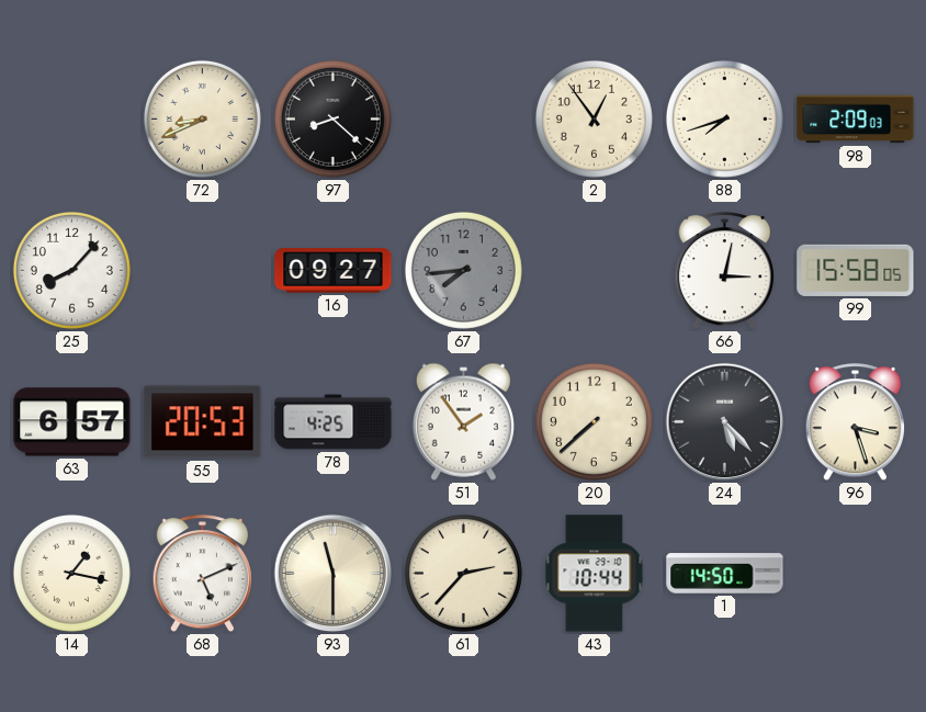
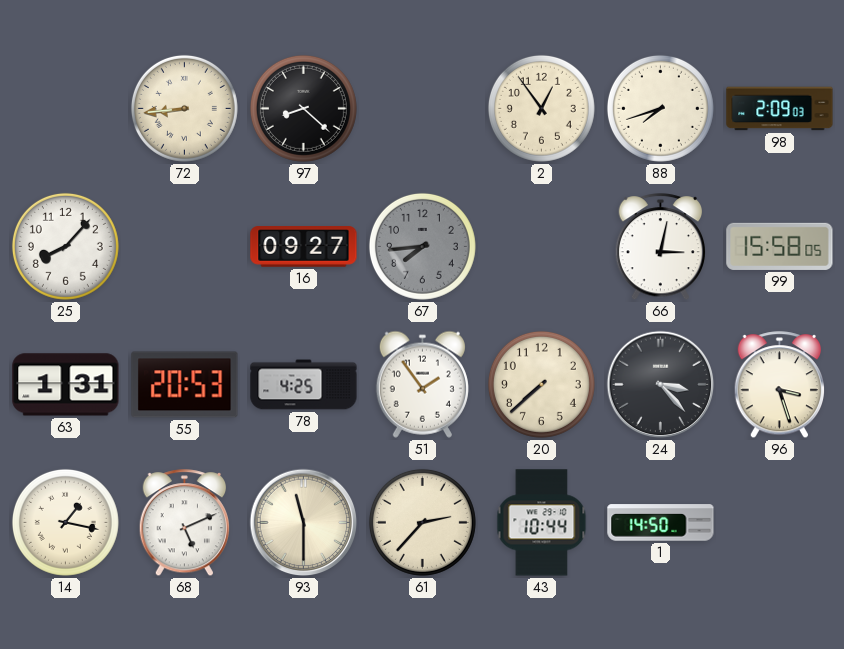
72: 8:41 -> 8:44 (184, 108)
63: 6:57 -> 1:31 (66, 385)
24: 5:23 -> 3:23 (661, 385)
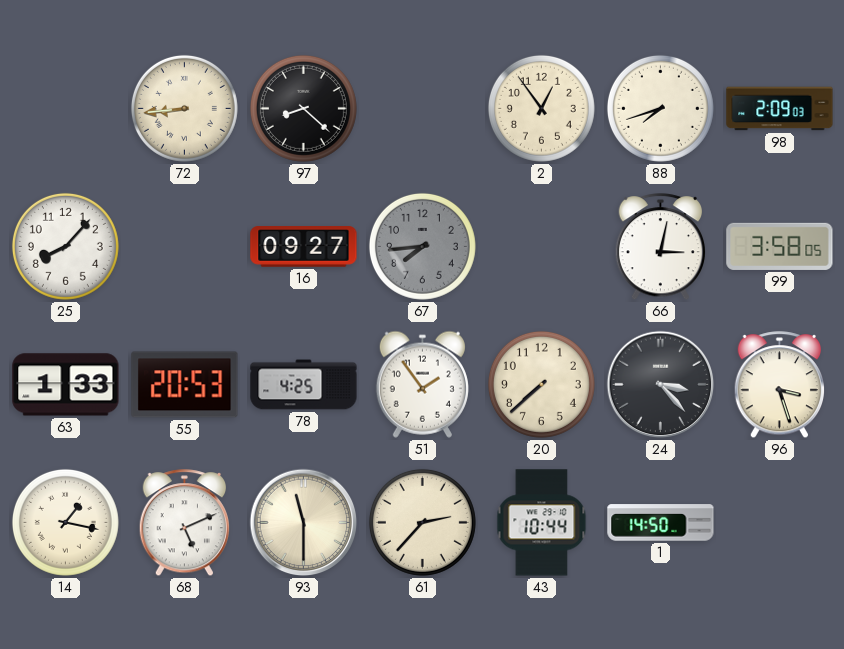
99: 15:58 -> 3:58 (780, 246)
63: 1:31 -> 1:33 (66, 385)
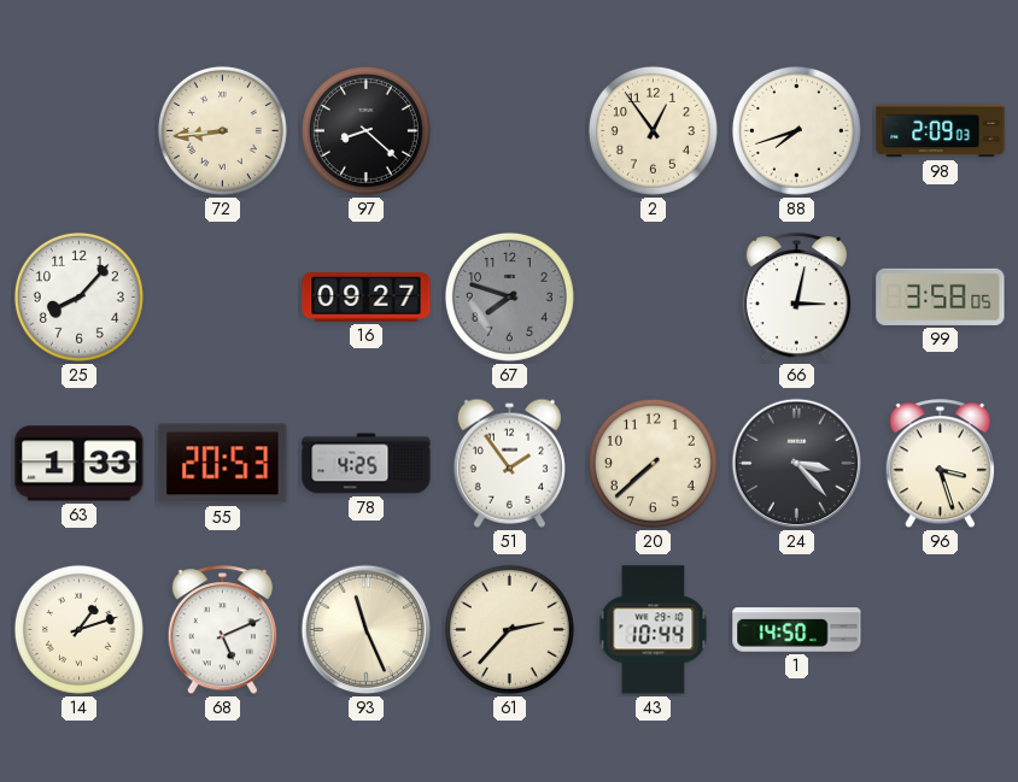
67: 7:44 -> 7:48 (509, 296)
14: 1:17 -> 1:12 (78, 629)
93: 11:30 -> 11:26 (367, 630)
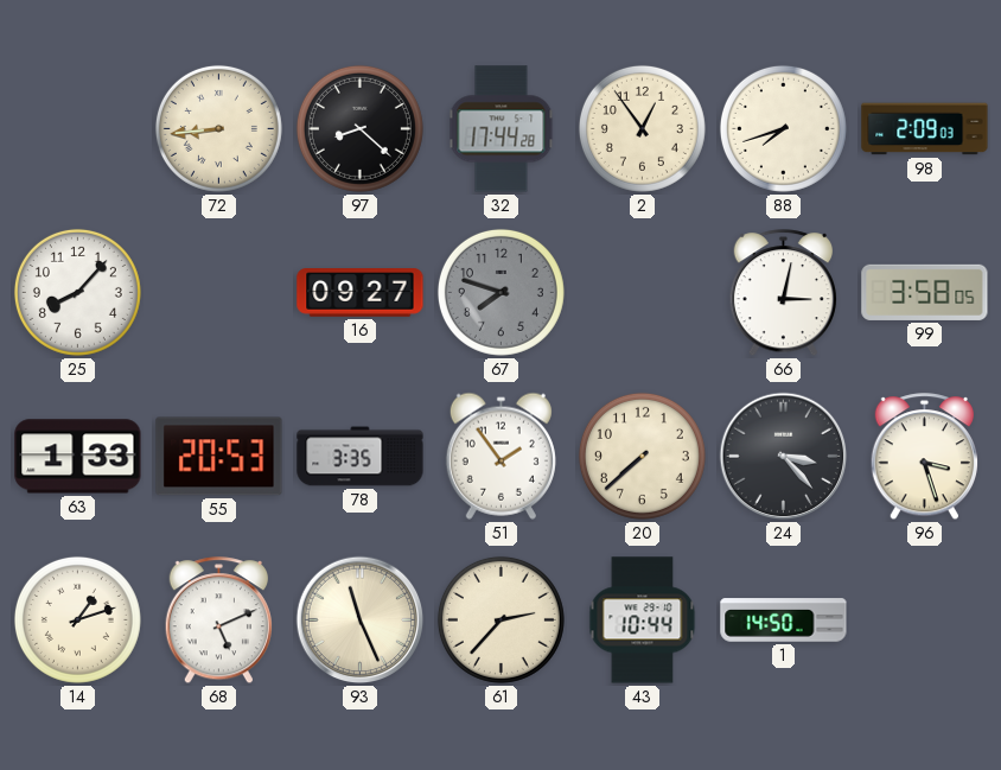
32: none -> 17:44 (502, 129)
78: 4:25 -> 3:35 (361, 457)
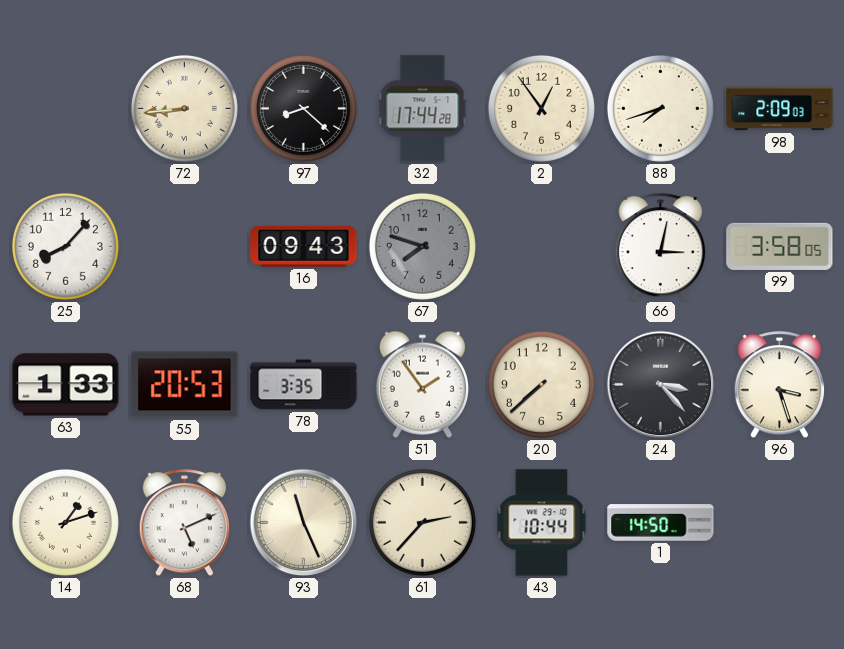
16: 09:27 -> 09:43 (304, 247)
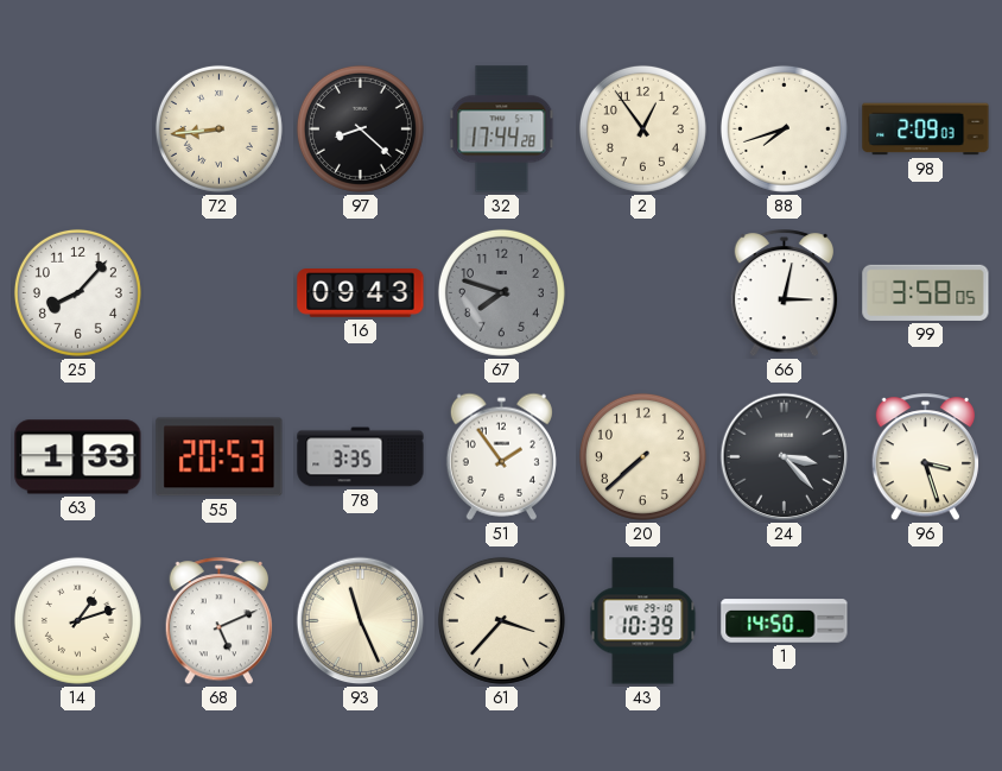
61: 2:37 -> 3:37 (501, 620)
43: 10:44 -> 10:39 (643, 621)
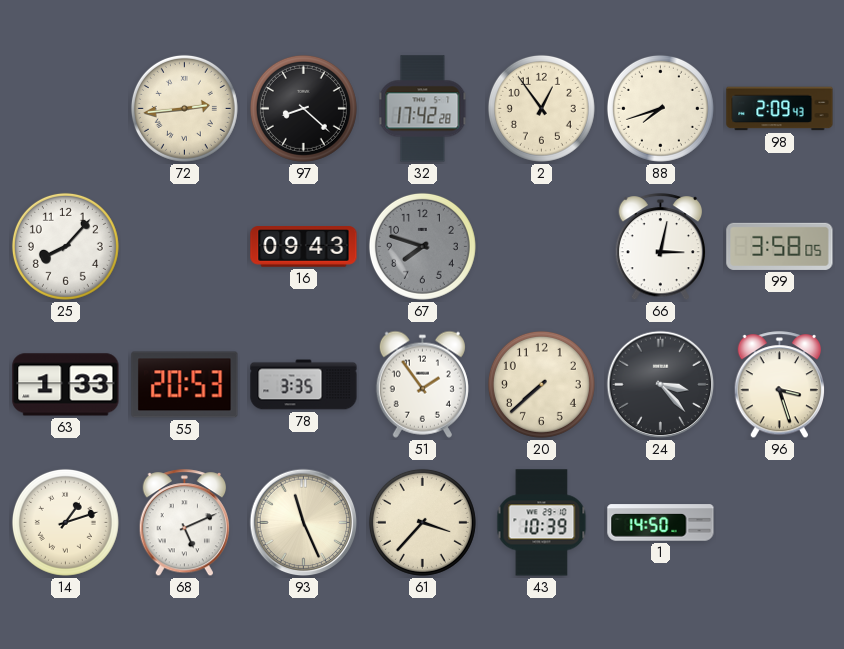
72: 8:44 -> 2:44 (184, 108)
32: 17:44 -> 17:42 (423, 109)
98: 2:09:03 -> 2:09:43 (780, 109)
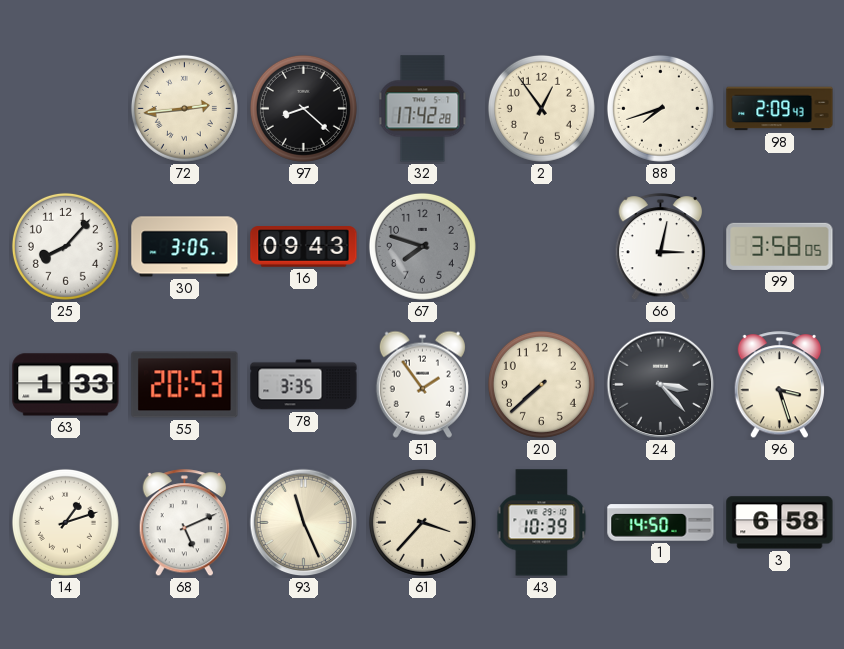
30: none -> 3:05 (185, 247)
3: none -> 6:58 (780, 523)
